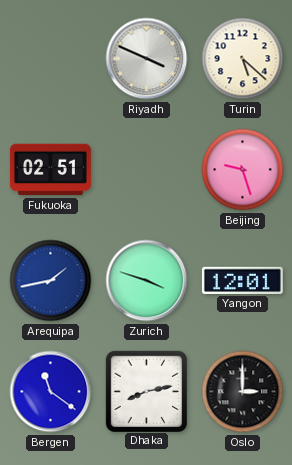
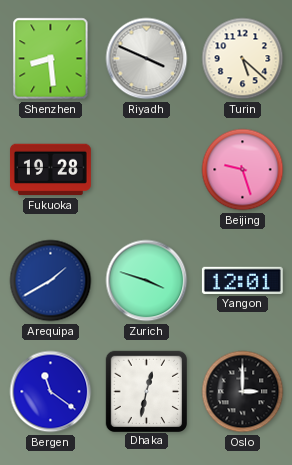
Shenzhen: none -> 8:29 (51, 59)
Fukuoka: 02:51 -> 19:28 (50, 170)
Arequipa: 1:43 -> 1:40 (51, 281)
Dhaka: 8:13 -> 12:32 (146, 391)
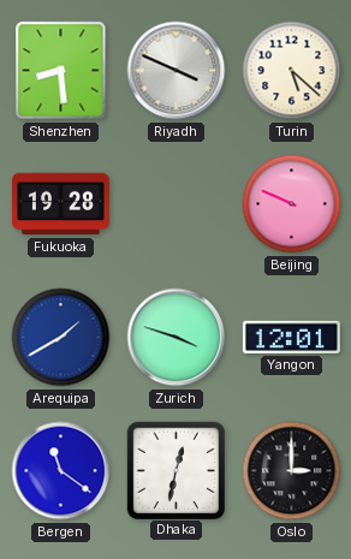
Beijing: 9:27 -> 9:49 (292, 204)
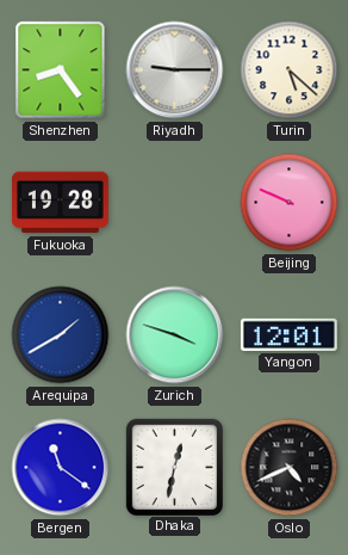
Shenzhen: 8:29 -> 8:24 (61, 70)
Riyadh: 3:49 -> 9:15 (175, 70)
Oslo: 3:00 -> 4:41 (290, 468)
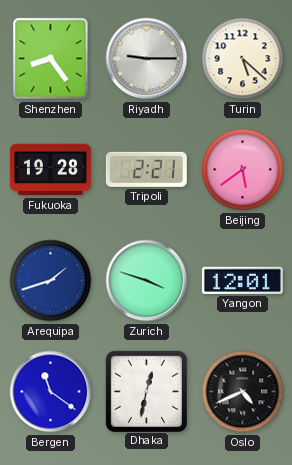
Tripoli: none -> 2:21 (146, 169)
Beijing: 9:49 -> 5:39 (243, 170)
Arequipa: 1:40 -> 1:42 (51, 281)
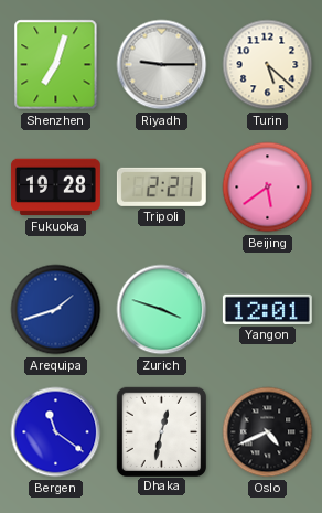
Shenzhen: 8:24 -> 7:03 (56, 65)
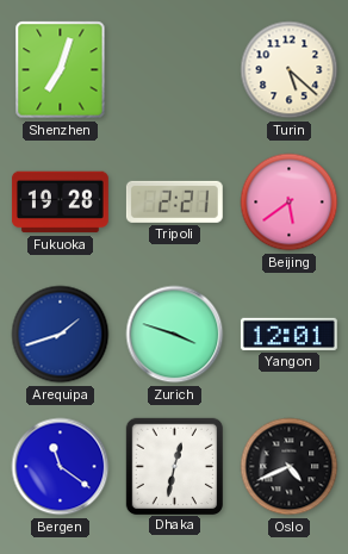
Riyadh: 9:15 -> none (162, 65)
